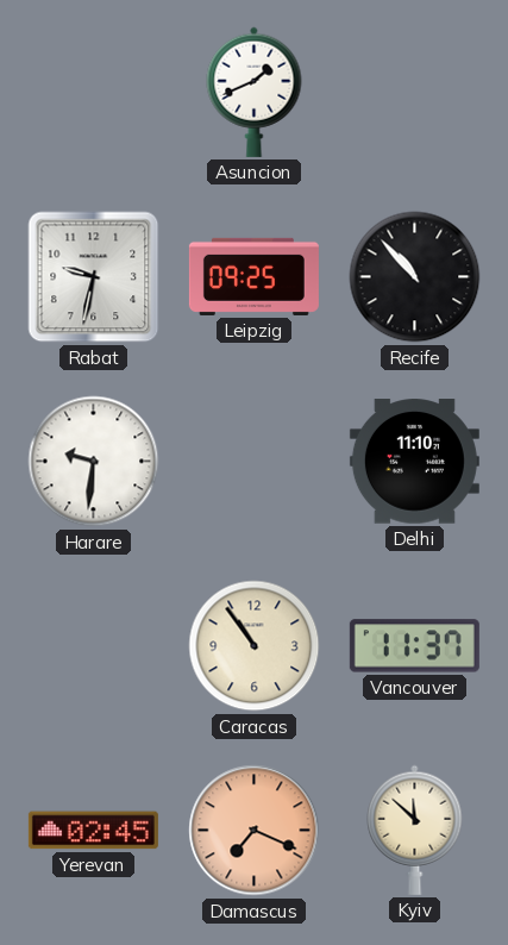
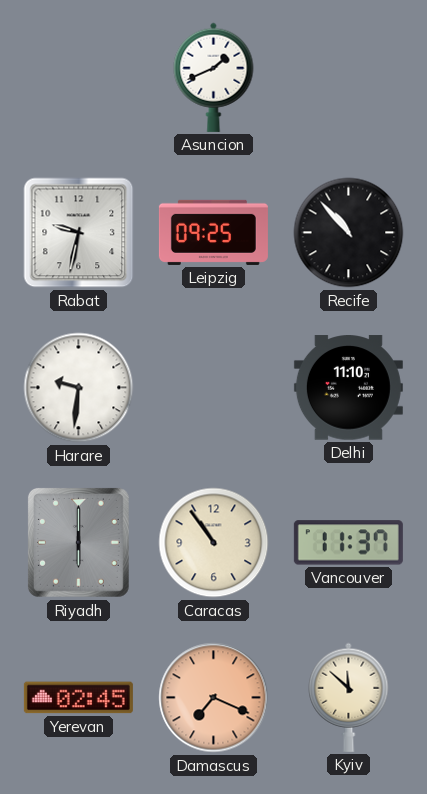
Riyadh: none -> 6:00 (78, 542)
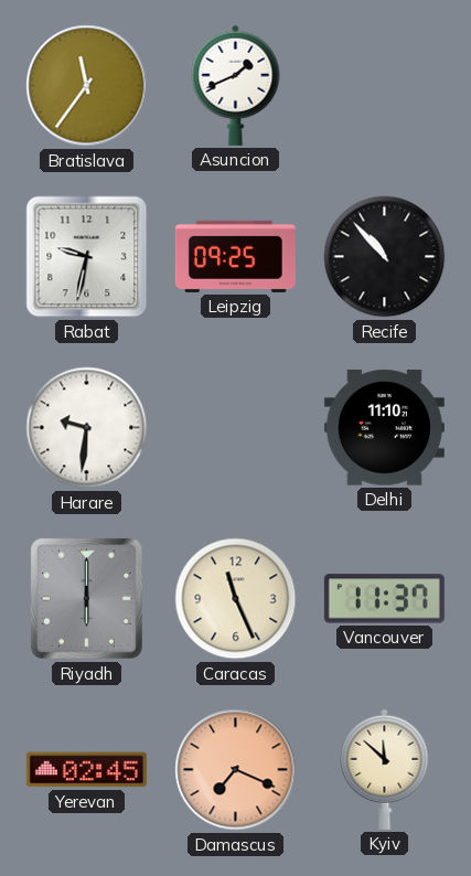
Bratislava: none -> 11:36 (87, 86)
Caracas: 10:54 -> 11:26 (236, 599)
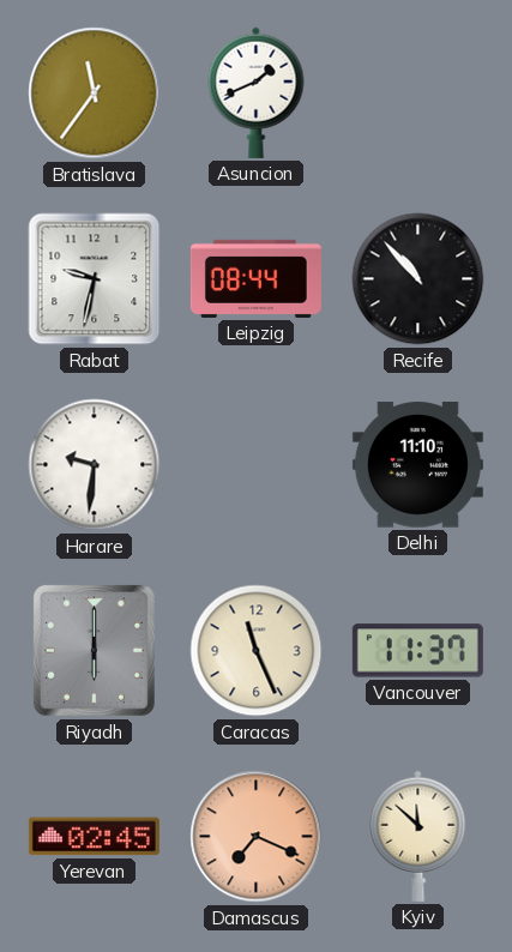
Leipzig: 09:25 -> 08:44 (255, 278)
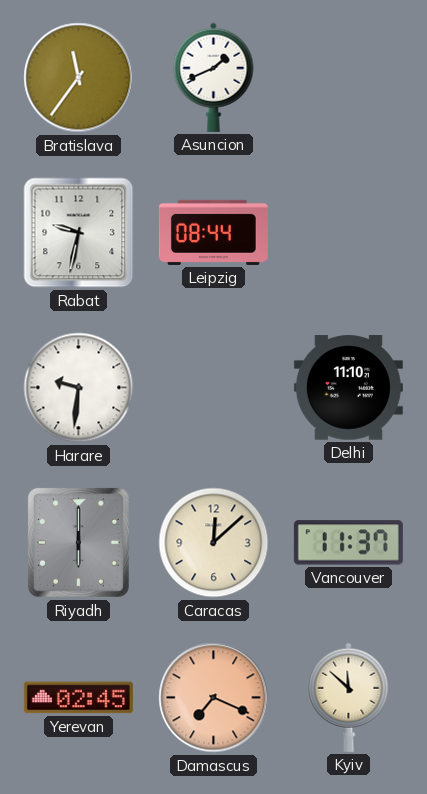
Recife: 10:53 -> none (418, 279)
Caracas: 11:26 -> 12:08 (214, 543)
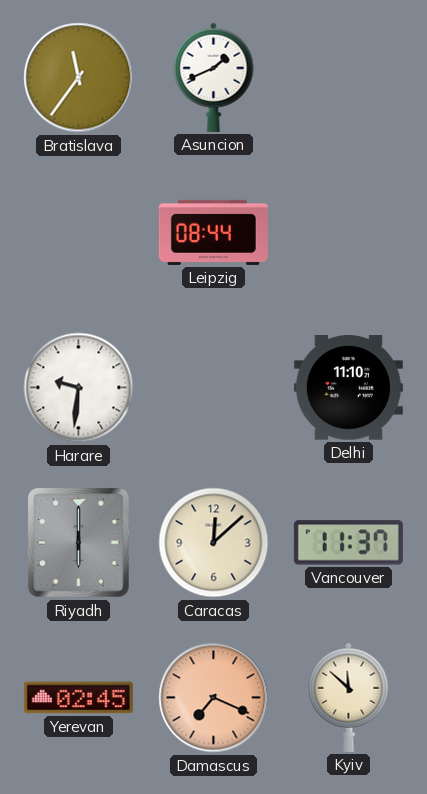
Rabat: 9:32 -> none (79, 233)
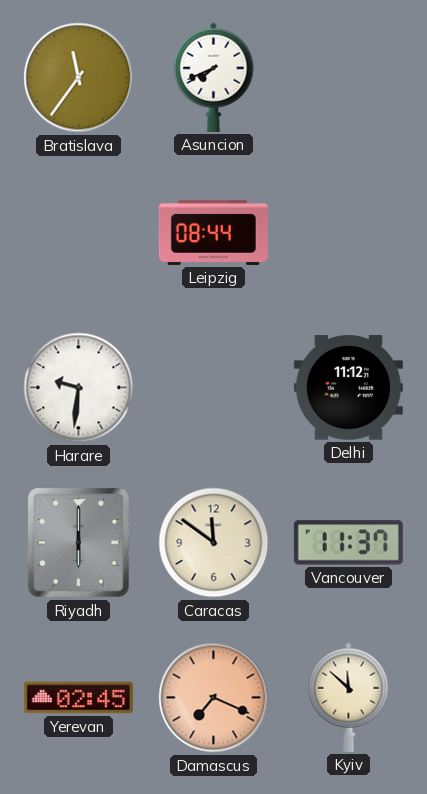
Asuncion: 1:41 -> 7:41 (214, 77)
Delhi: 11:10 -> 11:12 (348, 388)
Caracas: 12:08 -> 11:51 (214, 543)
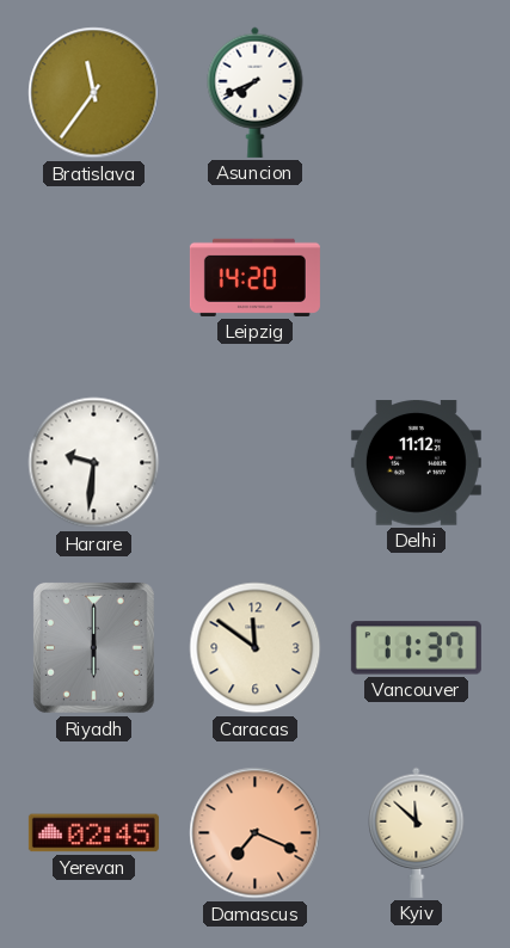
Leipzig: 08:44 -> 14:20 (254, 277)
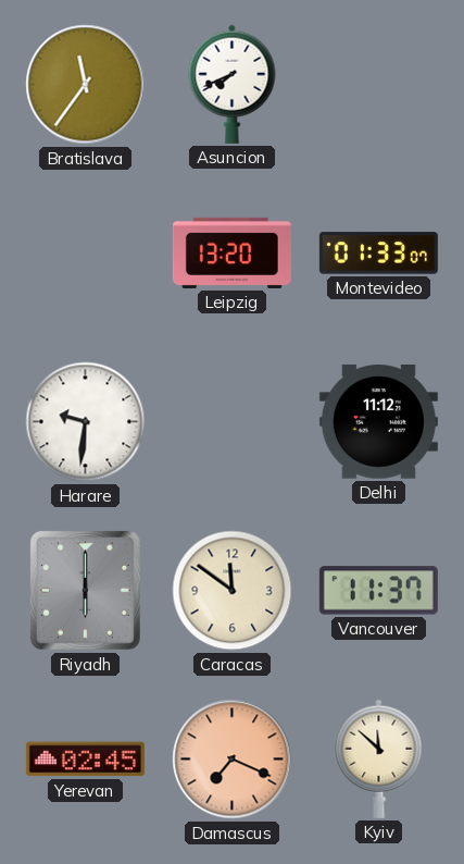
Leipzig: 14:20 -> 13:20 (231, 252)
Montevideo: none -> 01:33 (378, 254)
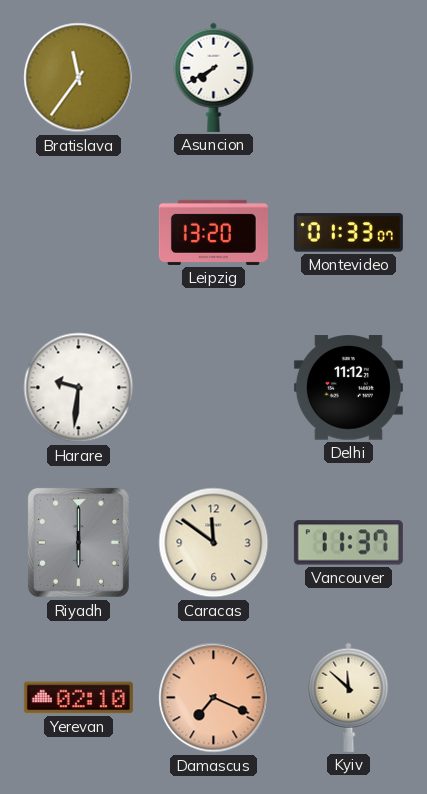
Asuncion: 7:41 -> 7:40 (214, 77)
Yerevan: 02:45 -> 02:10 (78, 698)
